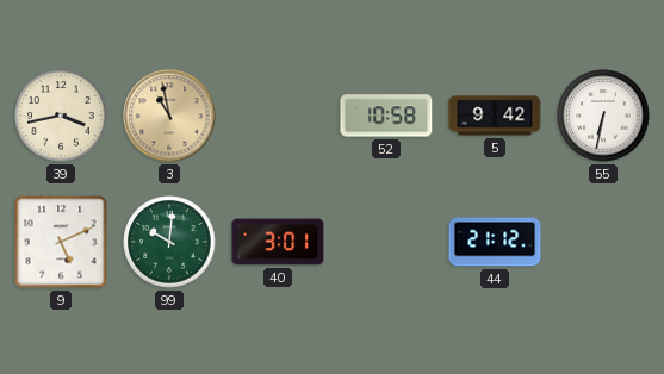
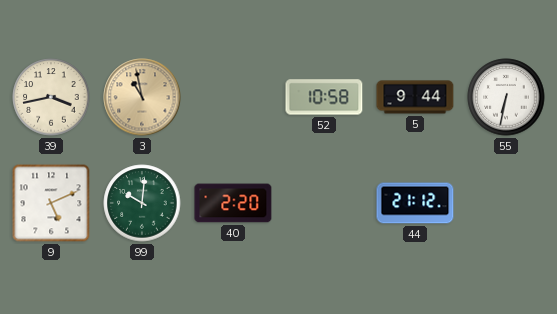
5: 9:42 -> 9:44 (415, 97)
40: 3:01 -> 2:20 (233, 203)
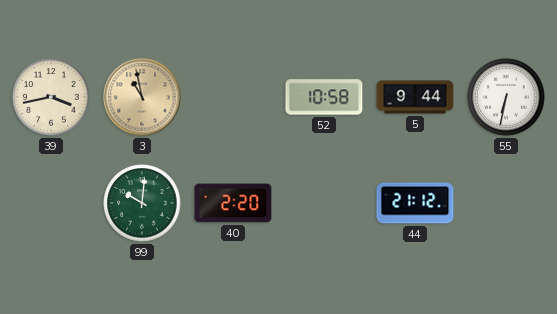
9: 5:11 -> none (51, 203)
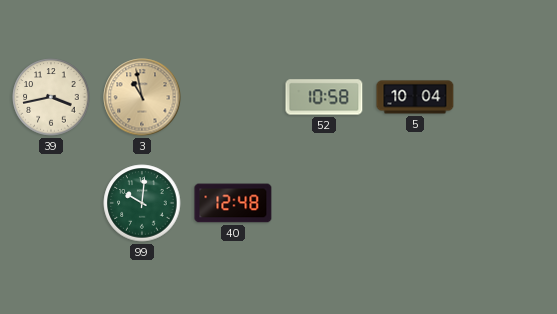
5: 9:44 -> 10:04 (415, 97)
55: 6:32 -> none (506, 97)
40: 2:20 -> 12:48 (233, 203)
44: 21:12 -> none (415, 203)
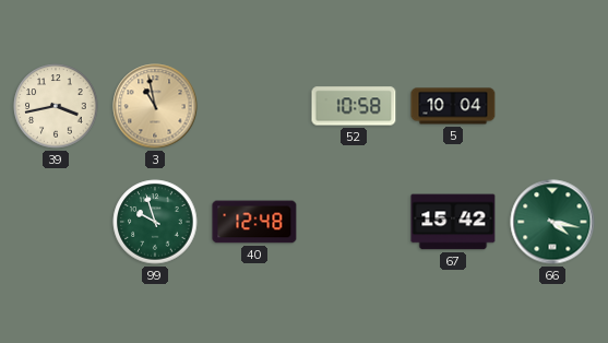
99: 10:01 -> 9:57 (155, 222)
67: none -> 15:42 (453, 222)
66: none -> 4:17 (552, 222)
